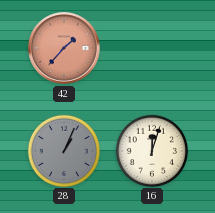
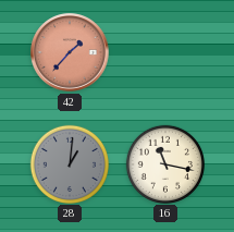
28: 1:04 -> 1:01 (69, 163)
16: 12:03 -> 11:17 (164, 163)
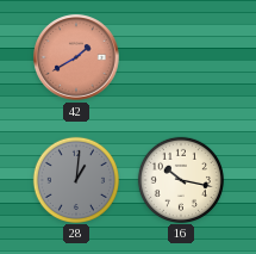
42: 1:37 -> 1:40 (76, 57)
16: 11:17 -> 10:17 (180, 179)
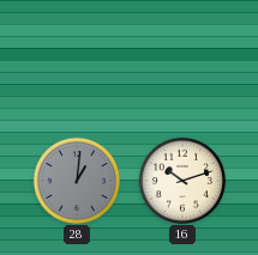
42: 1:40 -> none (76, 57)
16: 10:17 -> 10:12 (181, 180)
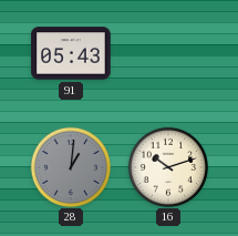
91: none -> 05:43 (71, 53)
